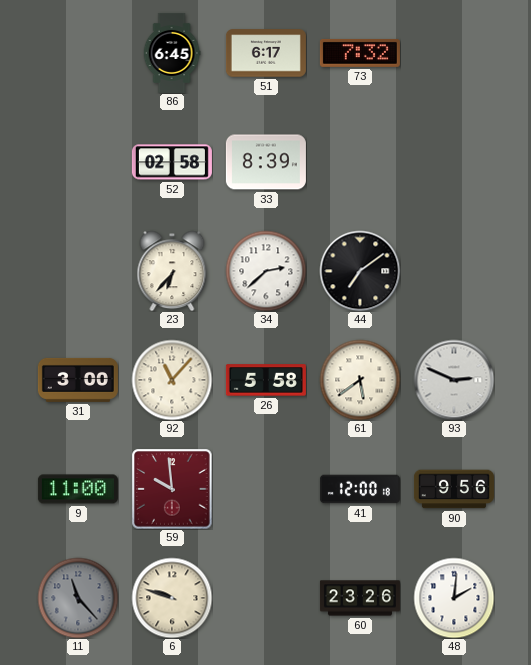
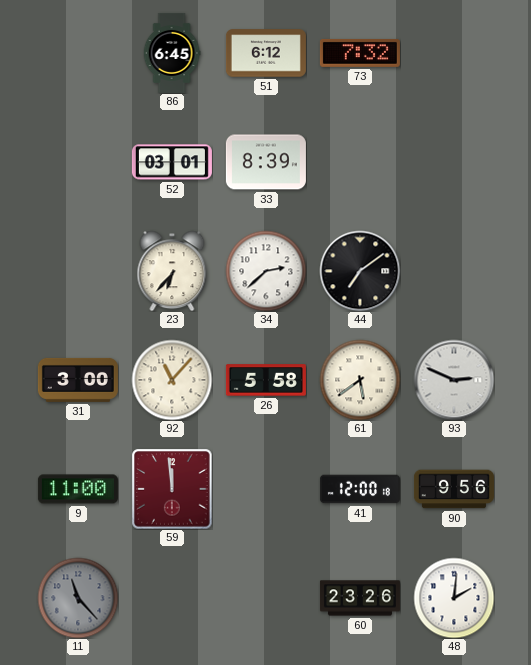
51: 6:17 -> 6:12 (266, 53)
52: 02:58 -> 03:01 (172, 162)
59: 9:59 -> 11:59 (172, 489)
6: 9:48 -> none (172, 598)
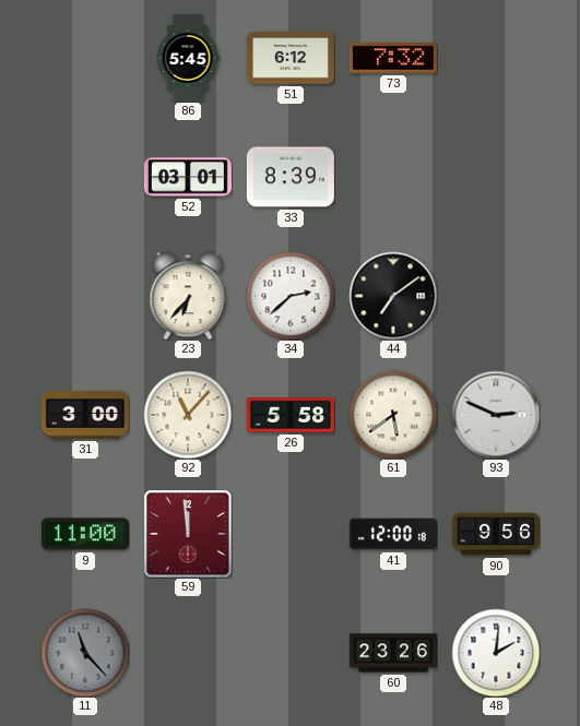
86: 6:45 -> 5:45 (188, 58)
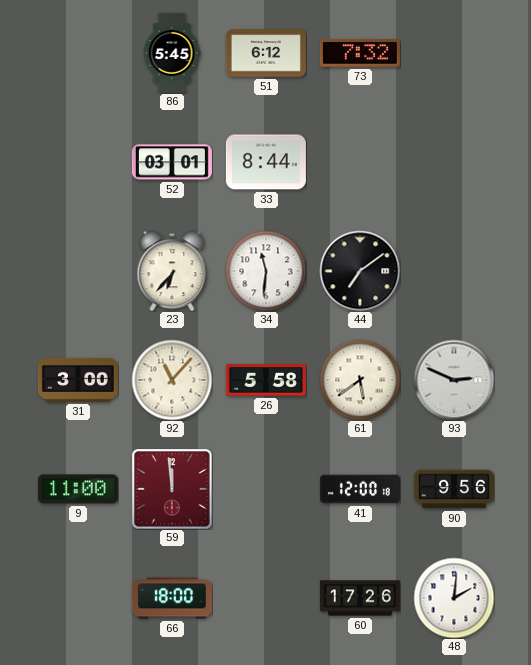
33: 8:39 -> 8:44 (266, 162)
34: 2:38 -> 11:31 (266, 271)
11: 11:23 -> none (85, 653)
66: none -> 18:00 (172, 598)
60: 23:26 -> 17:26 (360, 598)
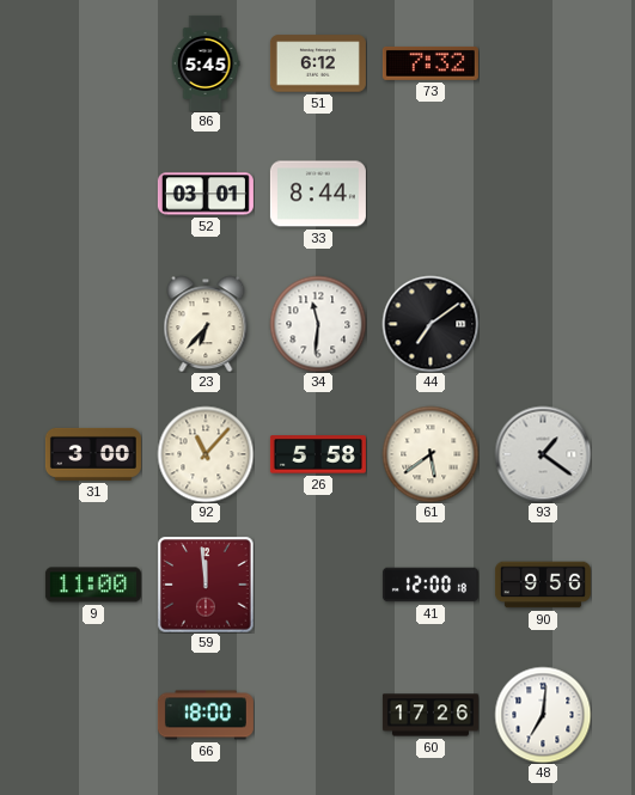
93: 2:49 -> 1:21 (543, 454)
48: 2:01 -> 7:01 (543, 715)
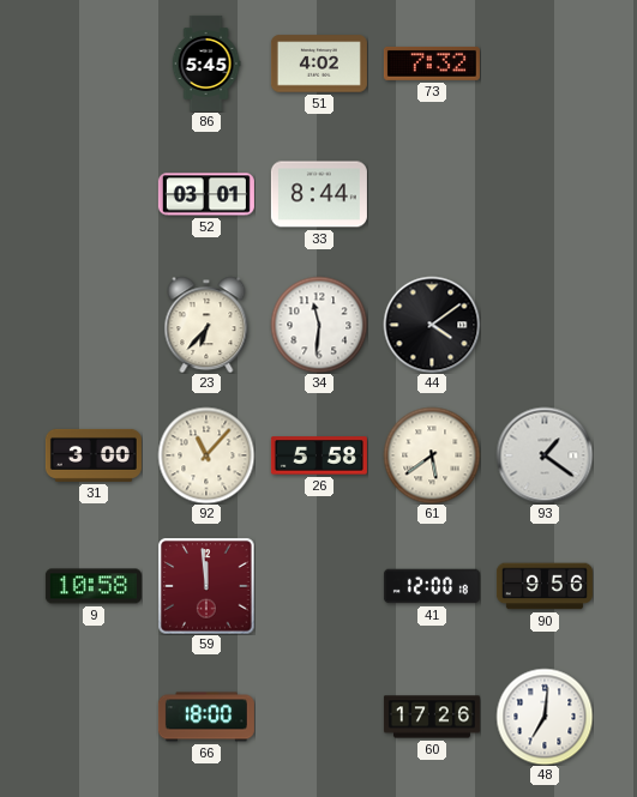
51: 6:12 -> 4:02 (319, 64)
44: 7:09 -> 4:09 (432, 325)
9: 11:00 -> 10:58 (94, 586)
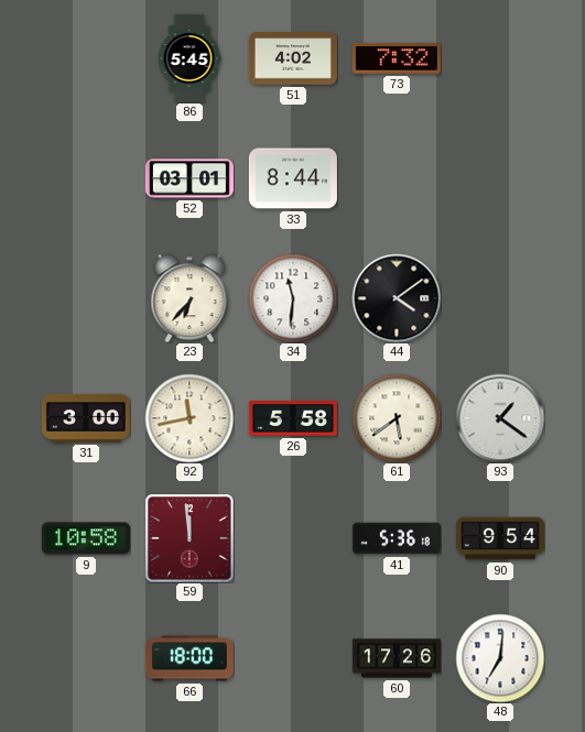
92: 11:07 -> 11:43 (189, 418)
41: 12:00 -> 5:36 (397, 538)
90: 9:56 -> 9:54 (500, 538)
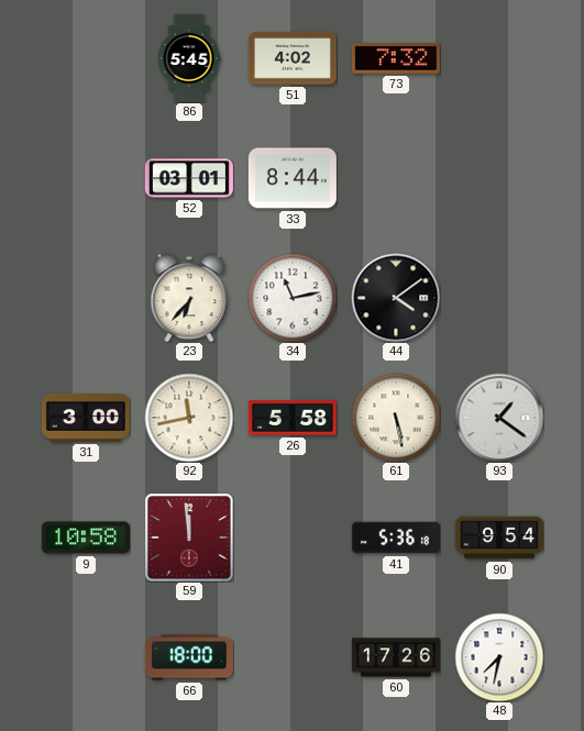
34: 11:31 -> 11:13 (293, 298)
61: 5:39 -> 5:28 (396, 418)
48: 7:01 -> 7:32 (499, 657)
